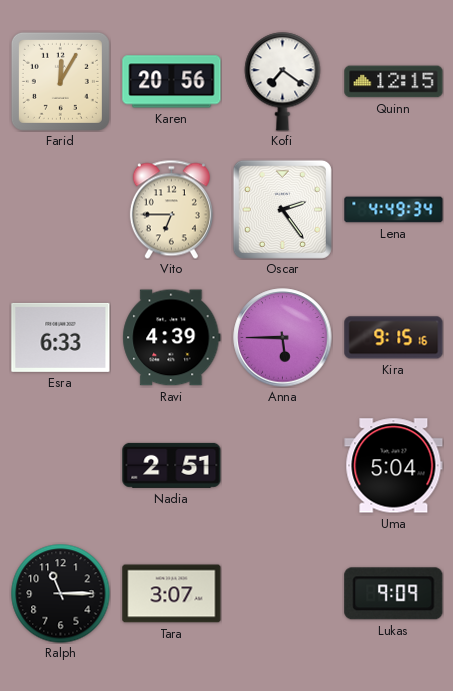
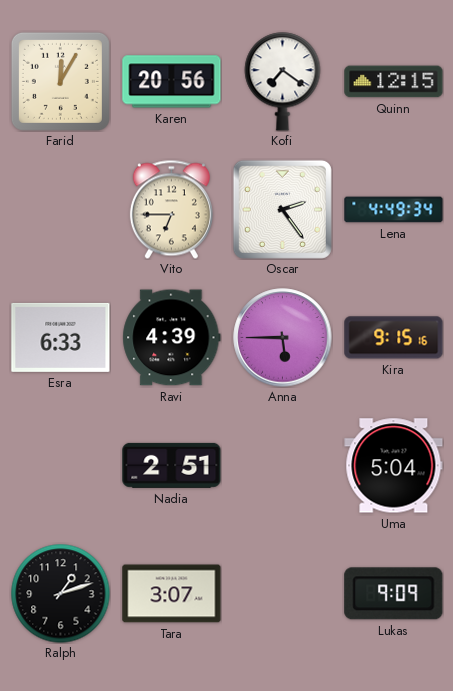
Ralph: 11:15 -> 1:12 (61, 594)
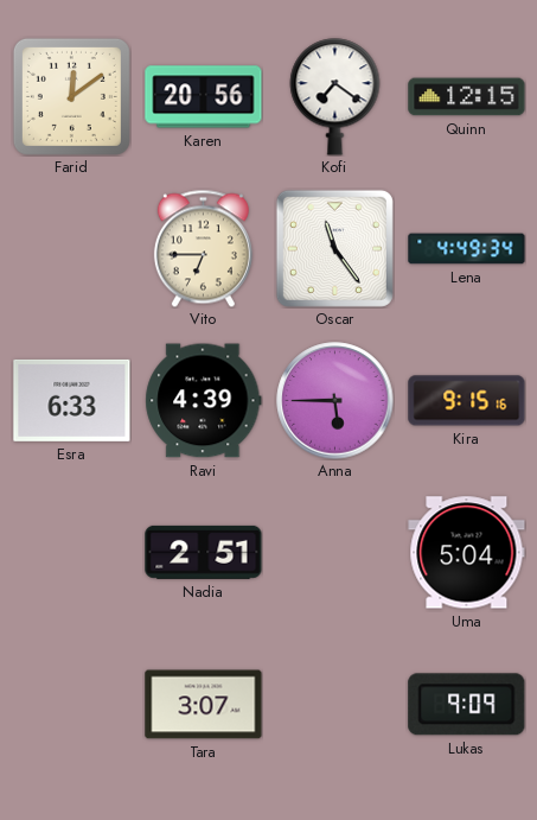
Farid: 12:05 -> 12:09 (71, 96)
Oscar: 2:24 -> 11:24 (334, 248)
Ralph: 1:12 -> none (61, 594)
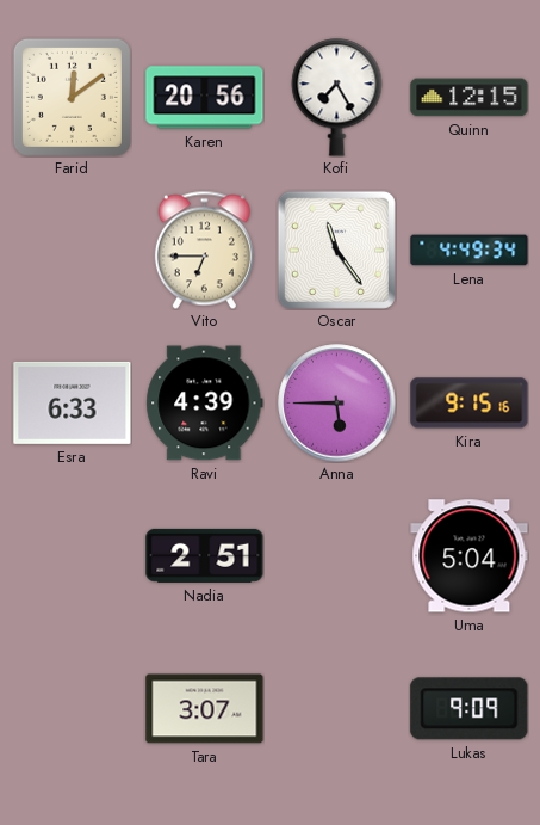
Kofi: 7:21 -> 7:25 (337, 98)
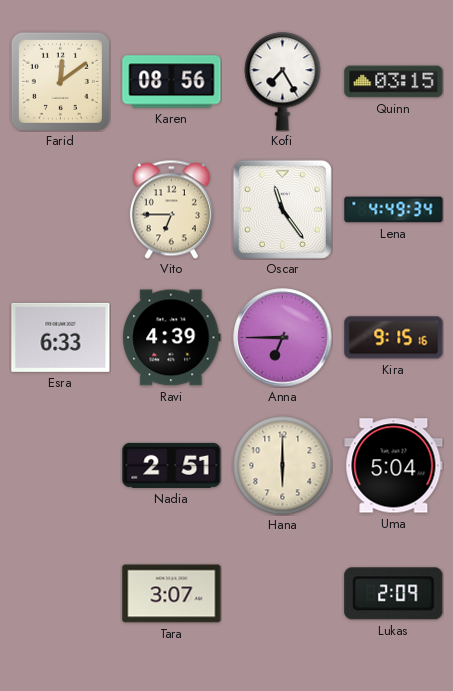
Karen: 20:56 -> 08:56 (172, 82)
Quinn: 12:15 -> 03:15 (394, 82)
Anna: 5:45 -> 6:45 (283, 338)
Hana: none -> 6:00 (283, 466)
Lukas: 9:09 -> 2:09 (394, 594)
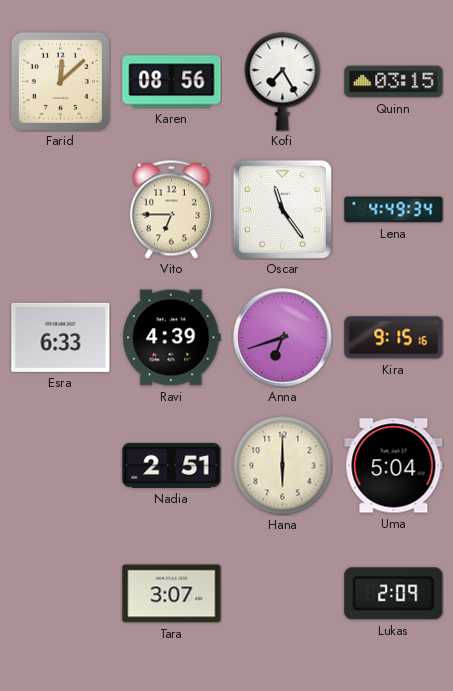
Farid: 12:09 -> 12:08 (60, 81)
Anna: 6:45 -> 6:42 (283, 338)
